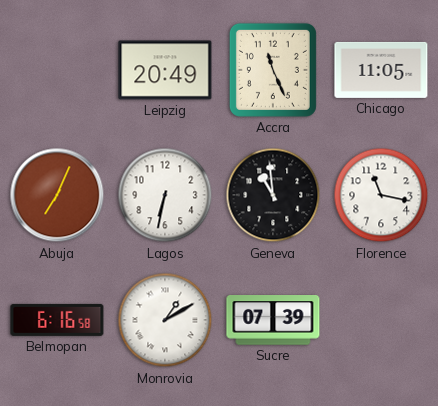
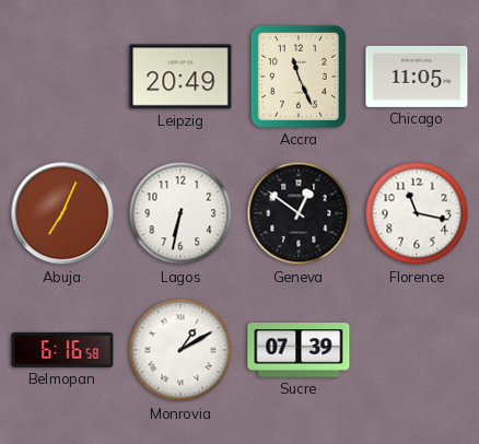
Geneva: 10:59 -> 12:51 (299, 213)
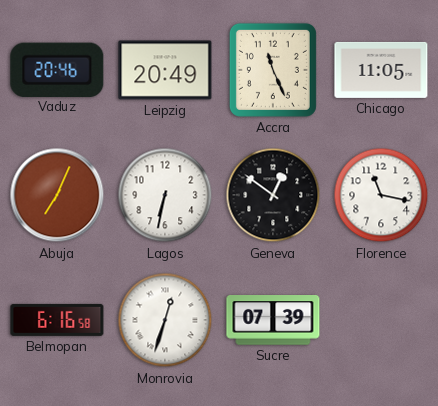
Vaduz: none -> 20:46 (57, 69)
Monrovia: 1:10 -> 12:33 (165, 320)
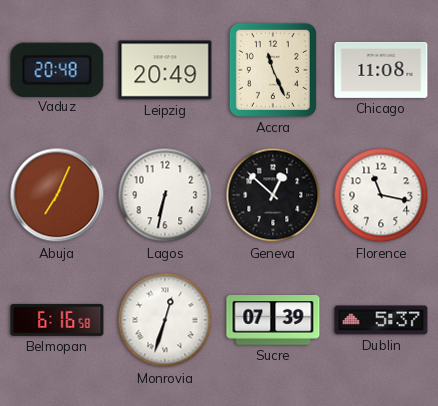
Vaduz: 20:46 -> 20:48 (57, 69)
Chicago: 11:05 -> 11:08 (381, 70)
Geneva: 12:51 -> 12:52 (273, 195)
Dublin: none -> 5:37 (381, 320)
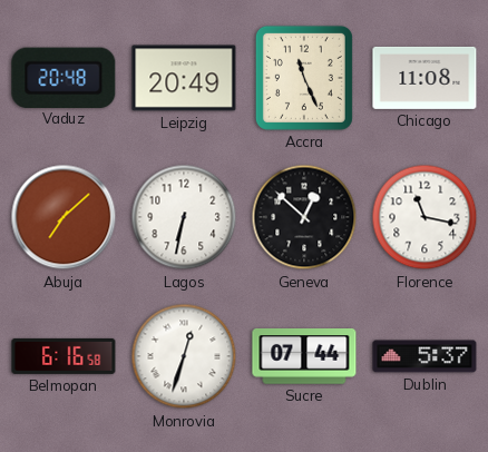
Abuja: 7:04 -> 7:08 (64, 217)
Sucre: 07:39 -> 07:44 (304, 356)
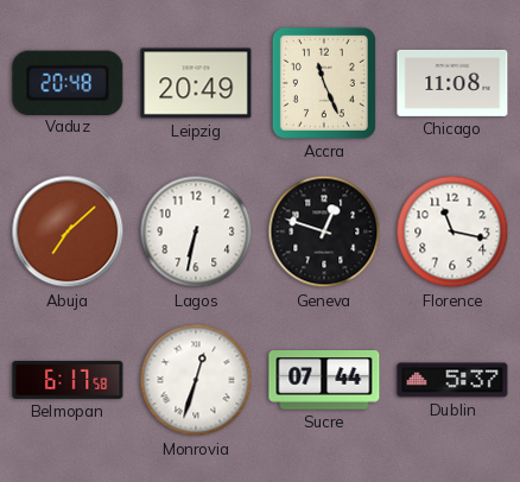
Geneva: 12:52 -> 12:48 (324, 232)
Belmopan: 6:16 -> 6:17 (68, 380)
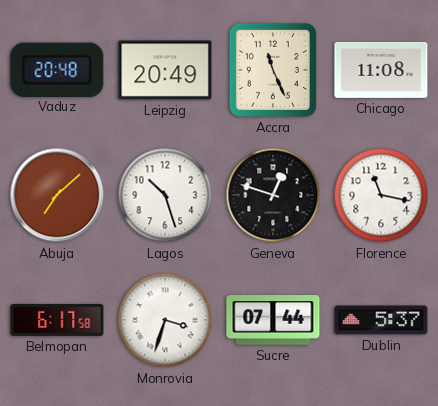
Lagos: 6:32 -> 10:27 (165, 195)
Monrovia: 12:33 -> 3:33 (165, 320)
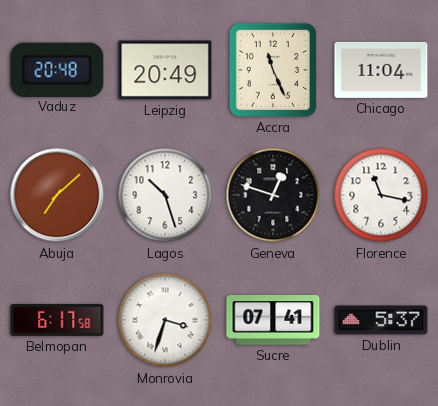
Chicago: 11:08 -> 11:04 (381, 70)
Sucre: 07:44 -> 07:41 (273, 320)
